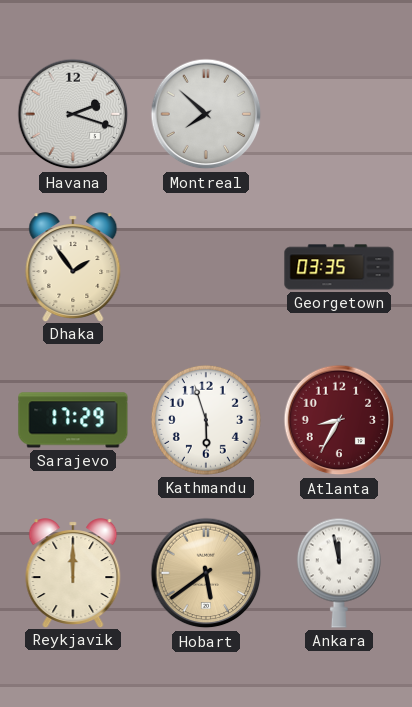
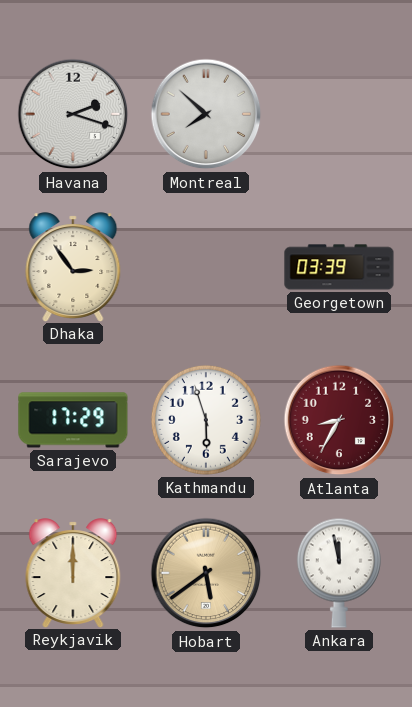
Dhaka: 1:54 -> 2:54 (73, 267)
Georgetown: 03:35 -> 03:39 (339, 267)
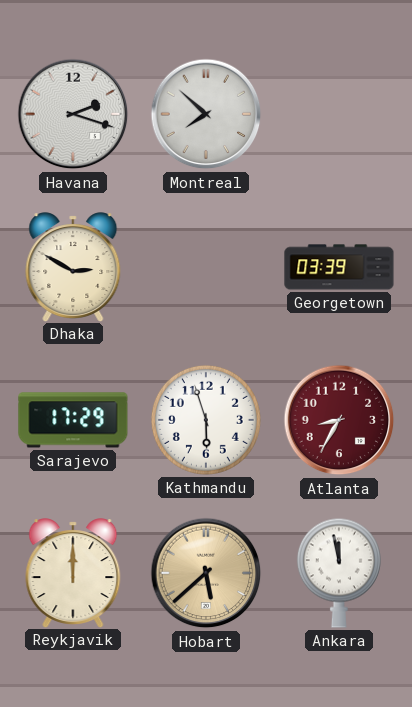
Dhaka: 2:54 -> 2:50 (73, 267)
Hobart: 5:39 -> 5:38 (206, 573)
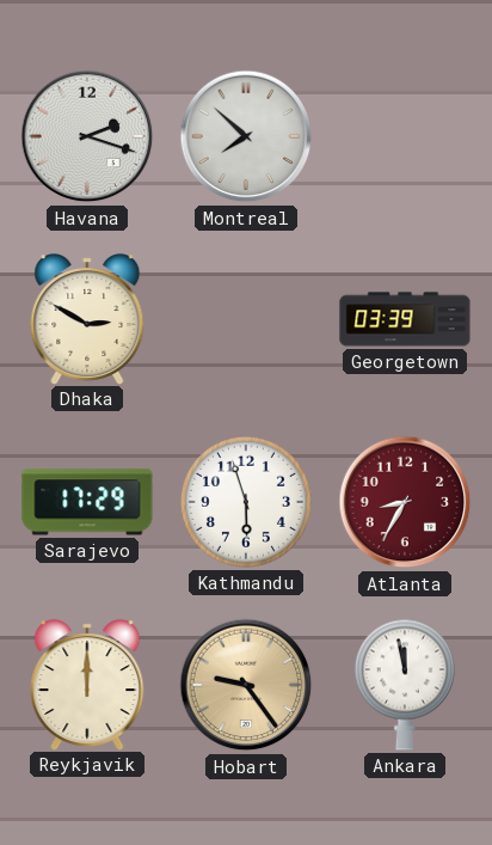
Hobart: 5:38 -> 9:24 (246, 685)
